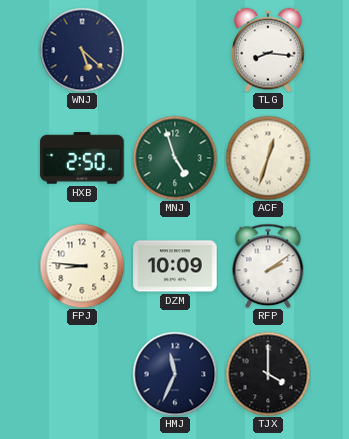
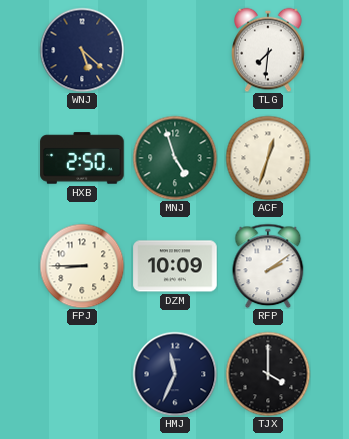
TLG: 8:16 -> 7:31 (268, 50)
FPJ: 8:46 -> 8:45 (82, 266)
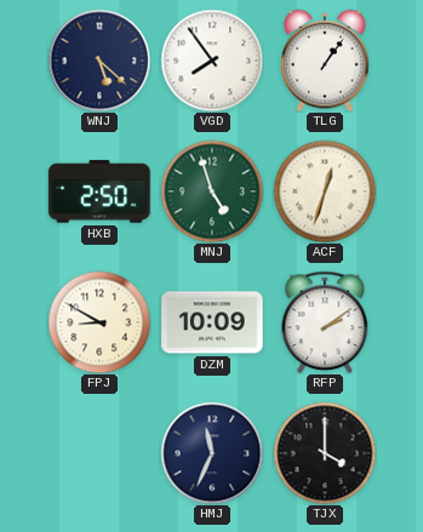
VGD: none -> 7:54 (212, 61)
TLG: 7:31 -> 1:06 (325, 61)
FPJ: 8:45 -> 8:50 (99, 322)
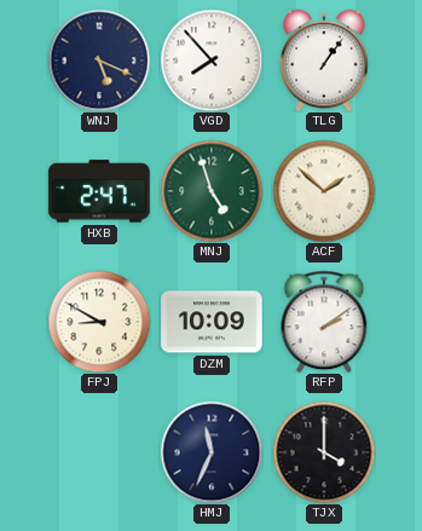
WNJ: 5:22 -> 5:19 (99, 60)
VGD: 7:54 -> 7:53 (212, 60)
HXB: 2:50 -> 2:47 (99, 191)
ACF: 12:33 -> 1:52 (324, 191)
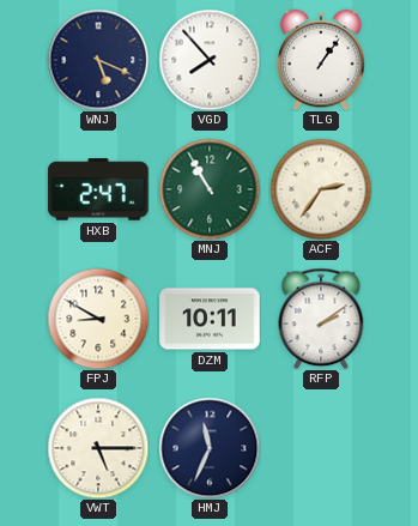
MNJ: 4:57 -> 10:55 (210, 189)
ACF: 1:52 -> 2:36 (321, 189)
DZM: 10:09 -> 10:11 (210, 319)
VWT: none -> 5:15 (98, 448)
TJX: 4:00 -> none (324, 452)
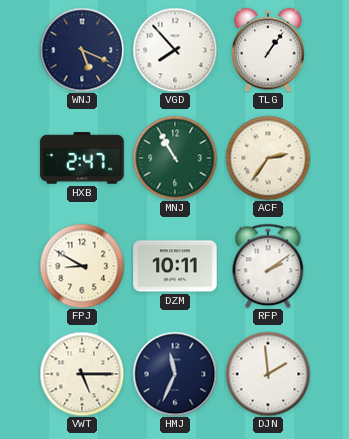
DJN: none -> 1:59 (268, 374)
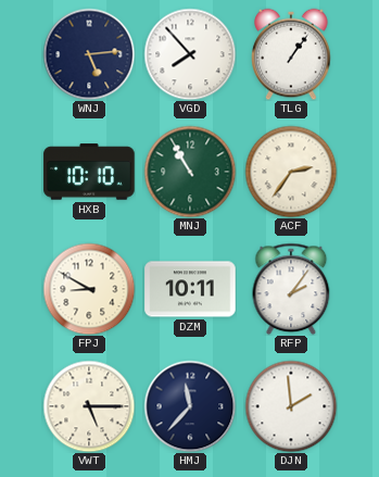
WNJ: 5:19 -> 5:14 (89, 54)
HXB: 2:47 -> 10:10 (89, 172)
RFP: 2:09 -> 2:06 (291, 289)
HMJ: 11:34 -> 11:37 (190, 406)
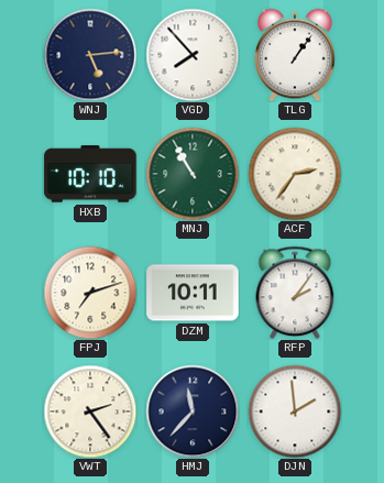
FPJ: 8:50 -> 7:12 (90, 293)
VWT: 5:15 -> 2:24 (90, 411)
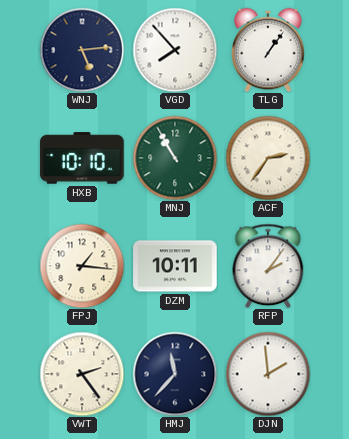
FPJ: 7:12 -> 1:16 (82, 266)
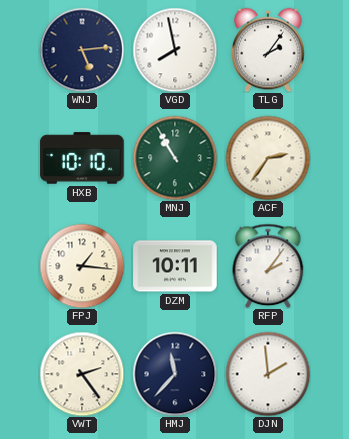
VGD: 7:53 -> 7:58 (175, 50)
TLG: 1:06 -> 2:06 (268, 50)
